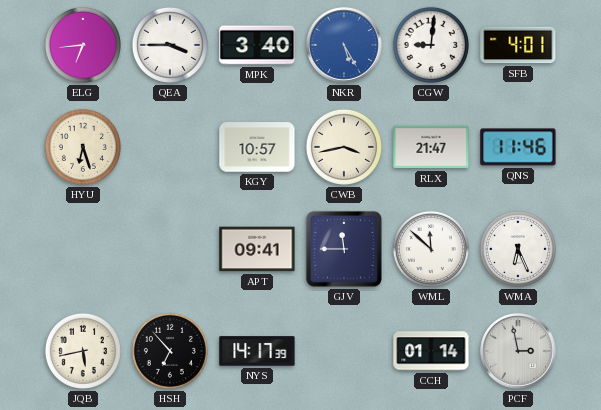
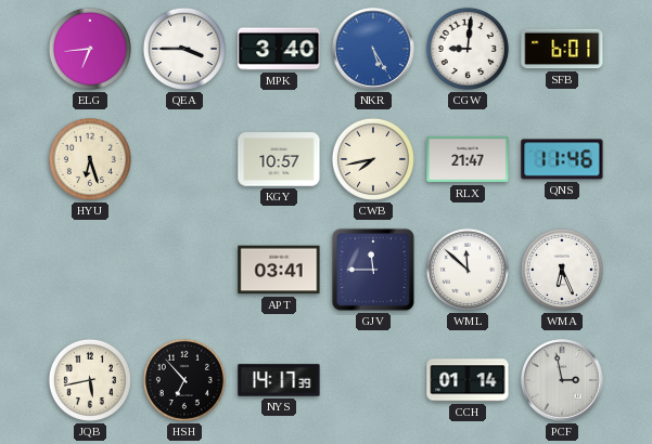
SFB: 4:01 -> 6:01 (562, 49)
CWB: 3:43 -> 7:43 (373, 159)
APT: 09:41 -> 03:41 (279, 270)
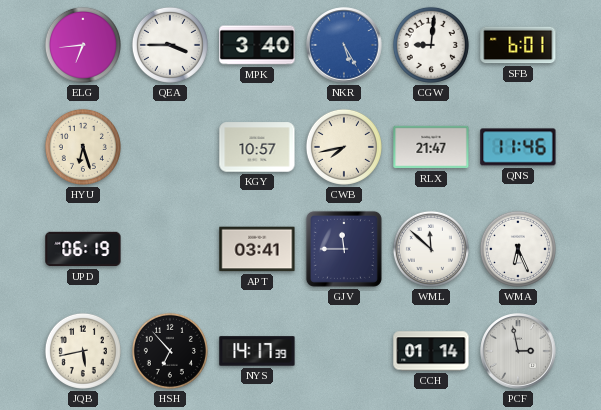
UPD: none -> 06:19 (83, 249)
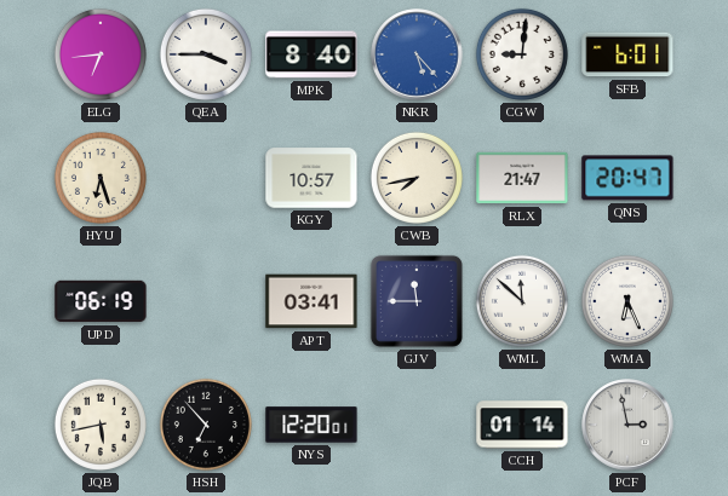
MPK: 3:40 -> 8:40 (311, 54)
NKR: 5:25 -> 5:23 (417, 54)
QNS: 11:46 -> 20:47 (627, 178)
NYS: 14:17 -> 12:20 (311, 425)
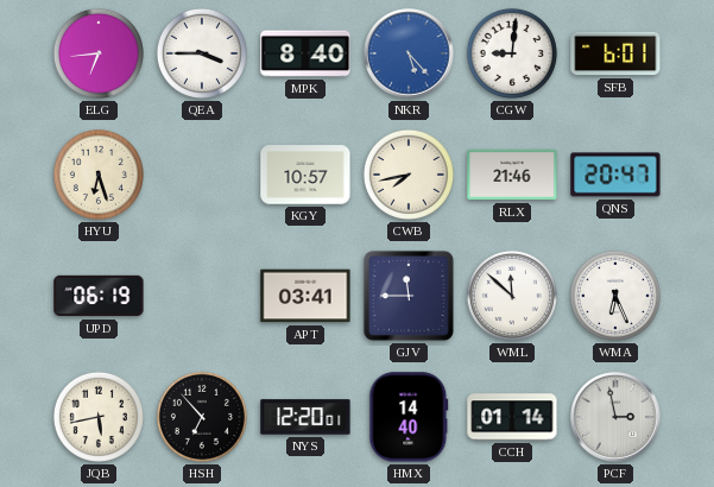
RLX: 21:47 -> 21:46 (512, 175)
HMX: none -> 14:40 (409, 417)
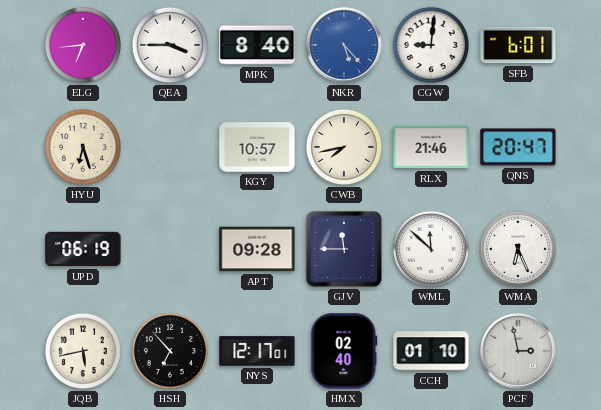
APT: 03:41 -> 09:28 (257, 249)
NYS: 12:20 -> 12:17 (257, 351)
HMX: 14:40 -> 02:40 (344, 351)
CCH: 01:14 -> 01:10 (431, 351)
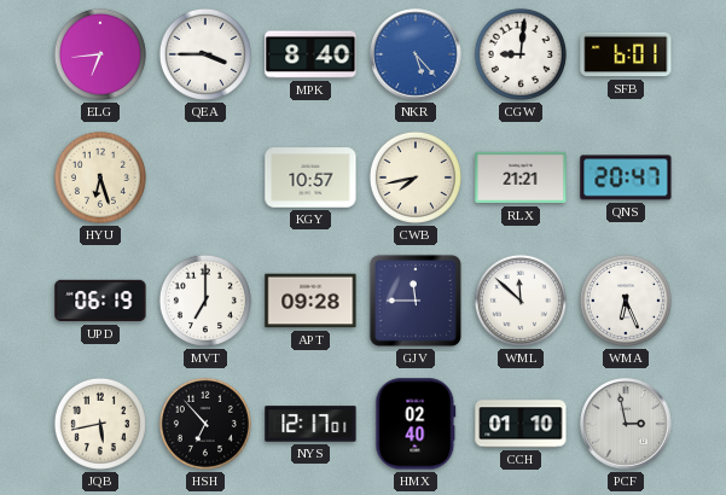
RLX: 21:46 -> 21:21 (521, 177)
MVT: none -> 7:00 (205, 301)
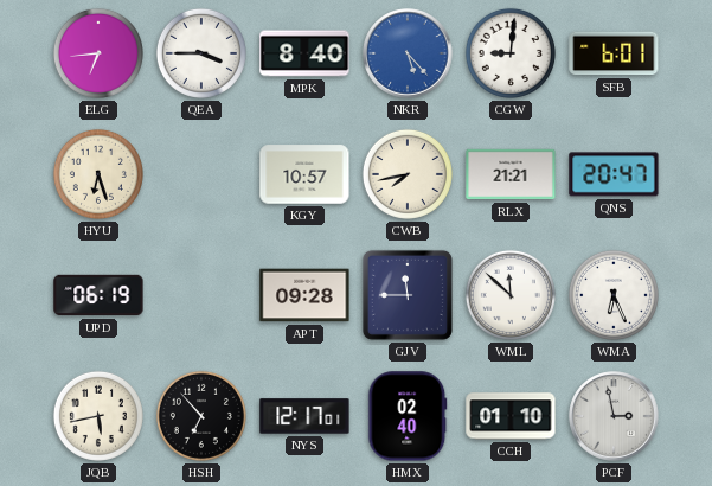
MVT: 7:00 -> none (205, 301)
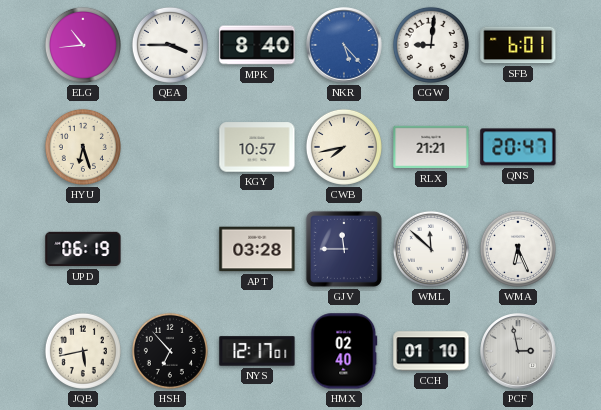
ELG: 6:44 -> 10:44 (83, 45)
APT: 09:28 -> 03:28 (257, 249)
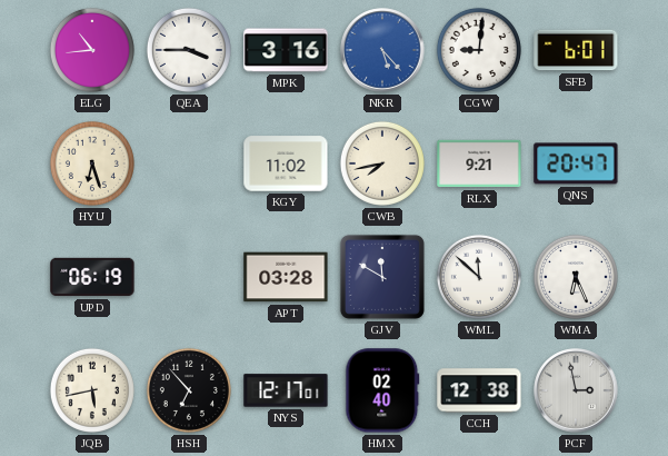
MPK: 8:40 -> 3:16 (286, 50)
KGY: 10:57 -> 11:02 (286, 163)
RLX: 21:21 -> 9:21 (479, 163)
GJV: 11:45 -> 11:50 (382, 277)
CCH: 01:10 -> 12:38 (479, 390)
